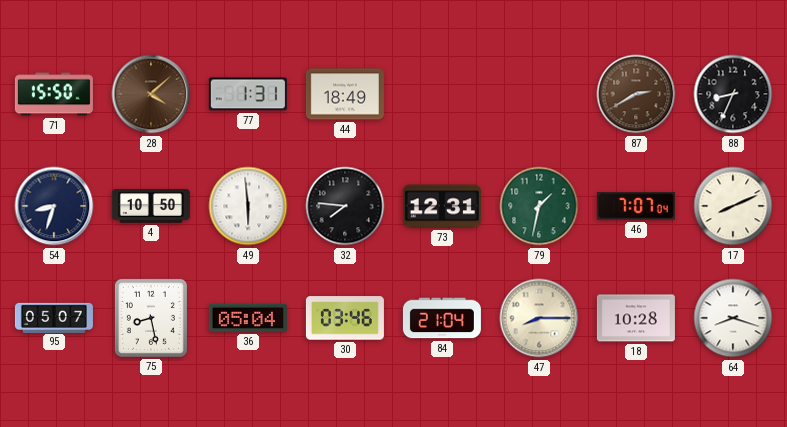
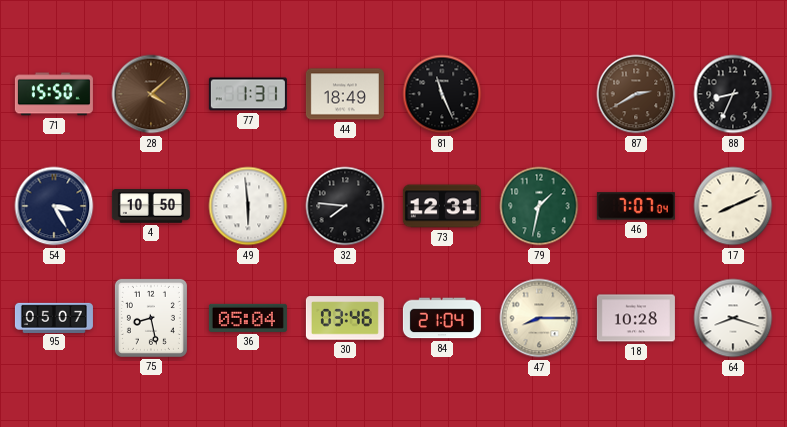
81: none -> 11:26 (442, 94)
54: 8:33 -> 3:25 (54, 206)
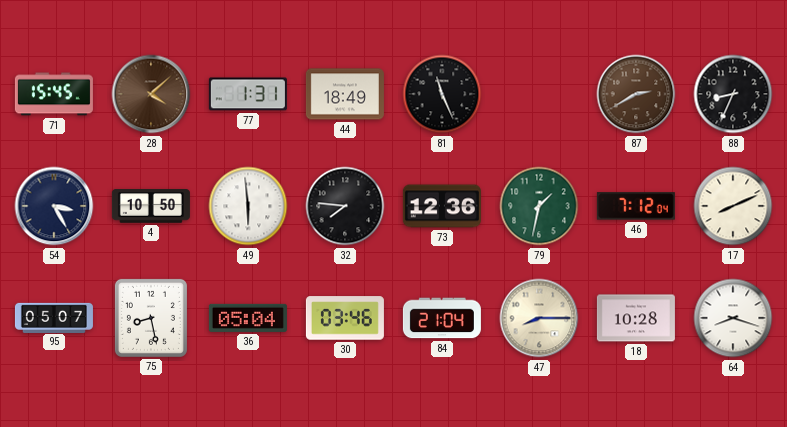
71: 15:50 -> 15:45 (54, 94)
73: 12:31 -> 12:36 (442, 206)
46: 7:07 -> 7:12 (636, 206)
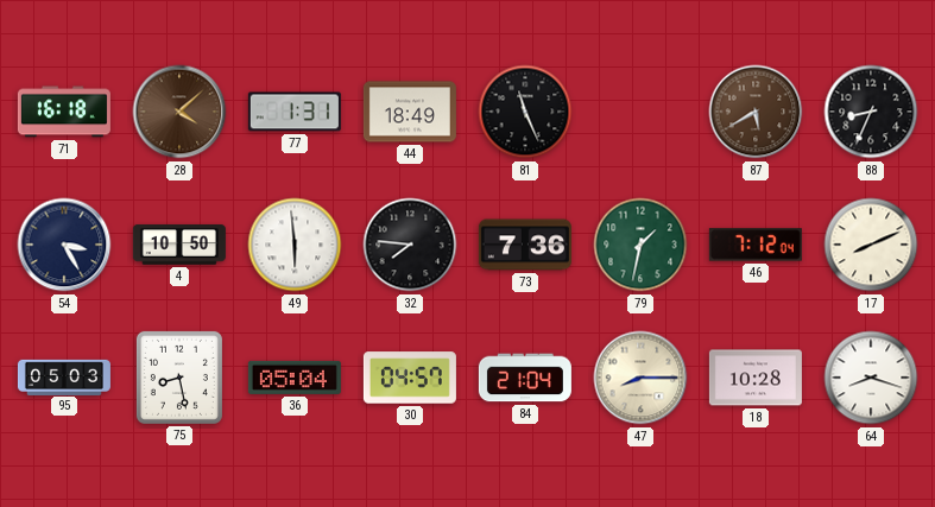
71: 15:45 -> 16:18 (64, 112)
87: 2:40 -> 5:40 (756, 112)
73: 12:36 -> 7:36 (525, 245)
95: 05:07 -> 05:03 (64, 376)
30: 03:46 -> 04:57 (410, 378)
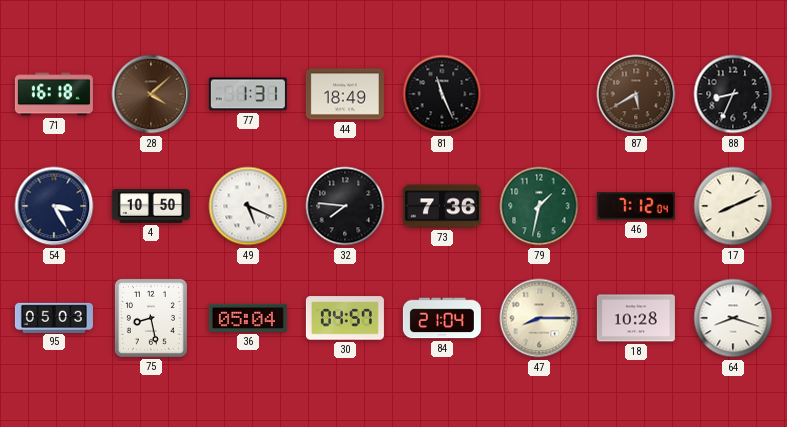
49: 5:59 -> 5:19 (248, 206)
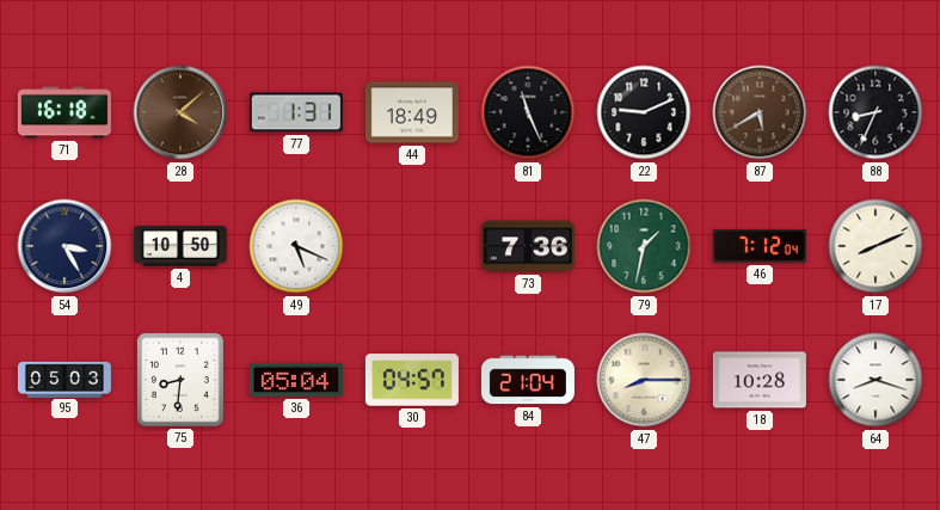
22: none -> 9:11 (644, 112)
32: 7:46 -> none (345, 206)
75: 8:28 -> 8:31 (180, 380)
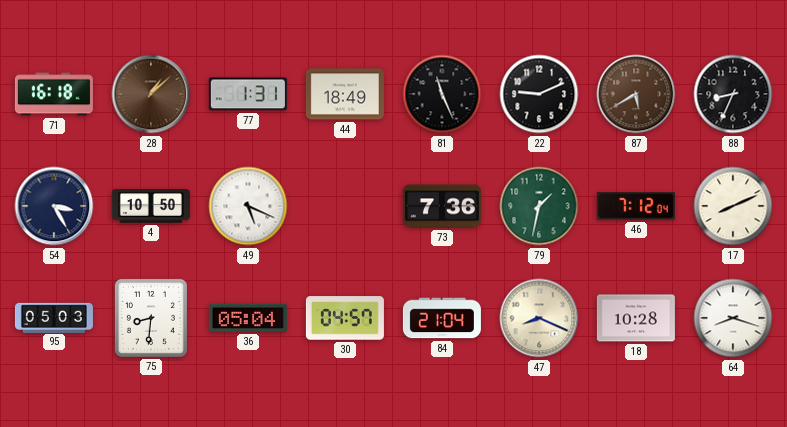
28: 4:08 -> 1:08 (151, 94)
47: 8:15 -> 8:19 (539, 318)
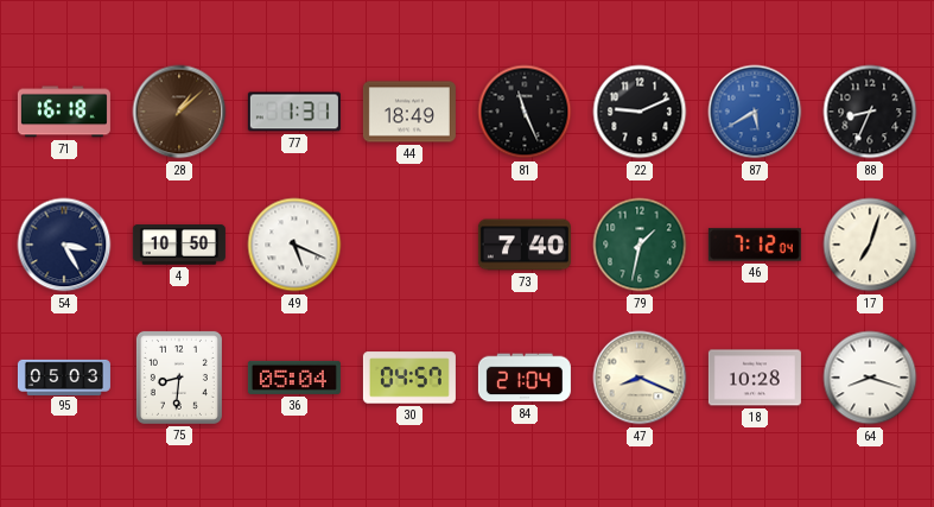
87 dial: brown -> blue (755, 112)
73: 7:36 -> 7:40 (525, 245)
17: 8:11 -> 7:03 (870, 245)
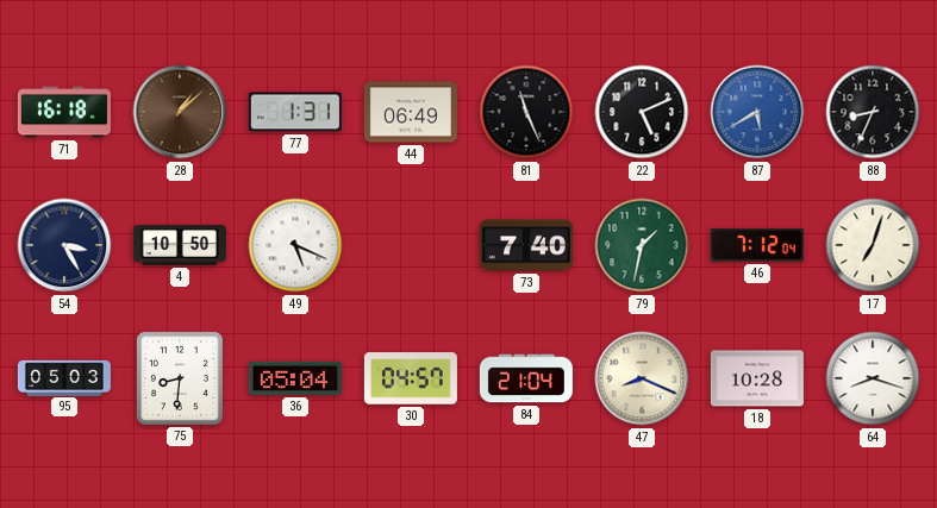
44: 18:49 -> 06:49 (411, 112)
22: 9:11 -> 5:11 (642, 112)
